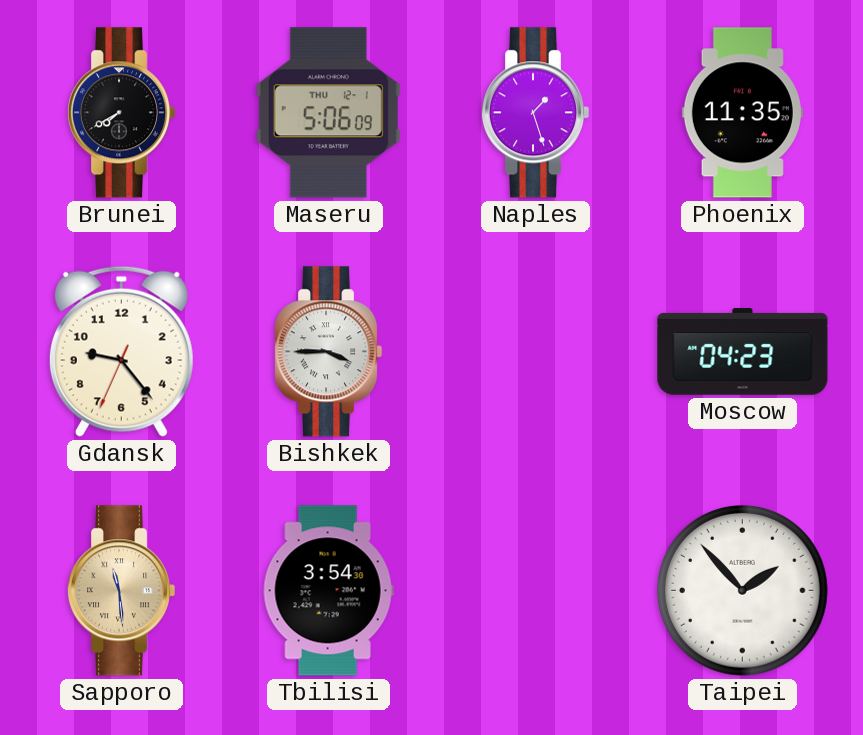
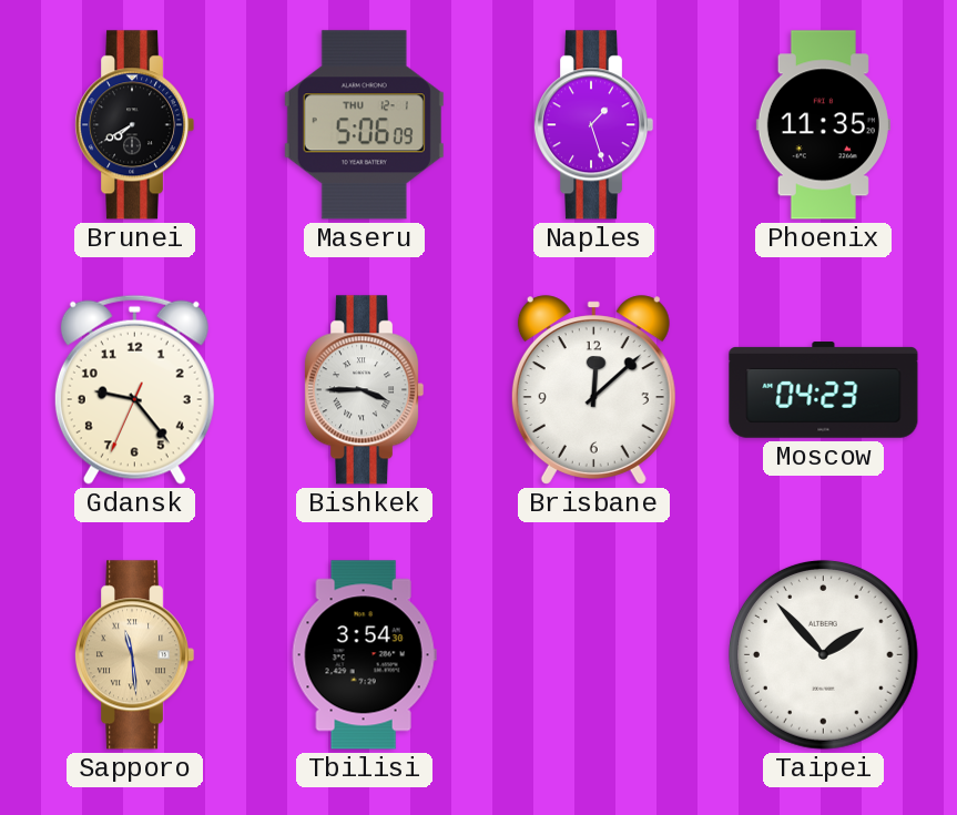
Brisbane: none -> 12:08 (593, 390)
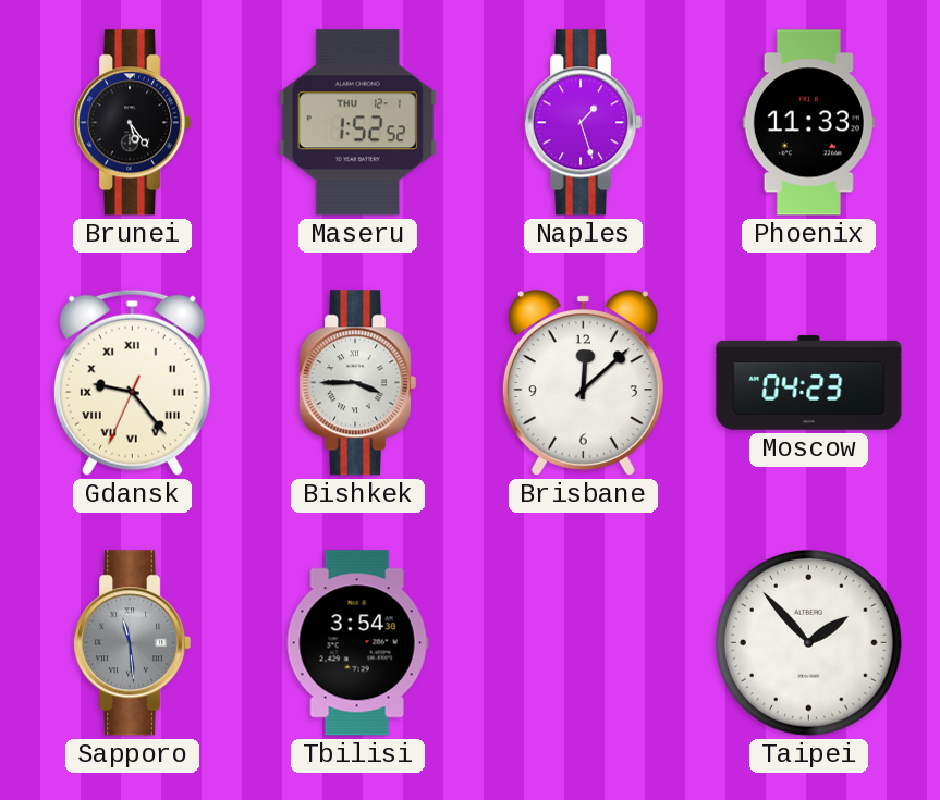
Brunei: 7:40 -> 5:24 (132, 123)
Maseru: 5:06 -> 1:52 (357, 123)
Phoenix: 11:35 -> 11:33 (808, 123)
Gdansk numerals: Arabic -> Roman (132, 382)
Sapporo dial: champagne -> grey (132, 643)
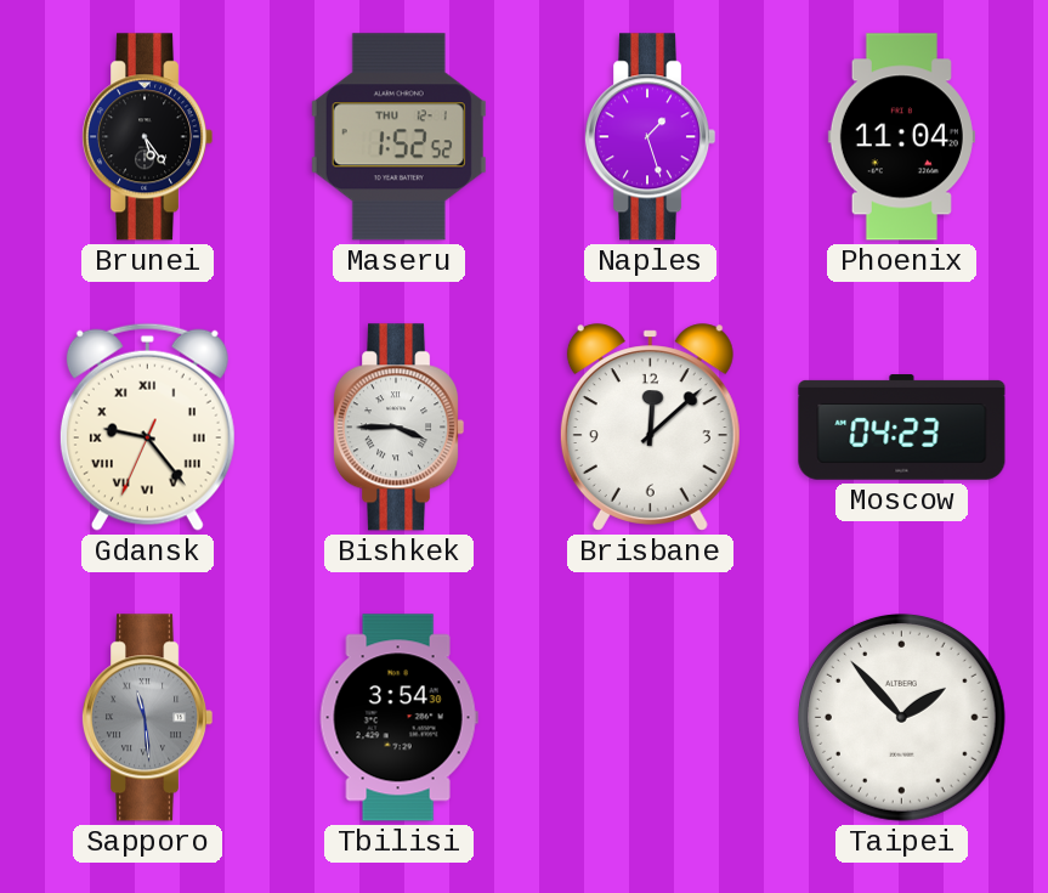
Phoenix: 11:33 -> 11:04 (901, 137)
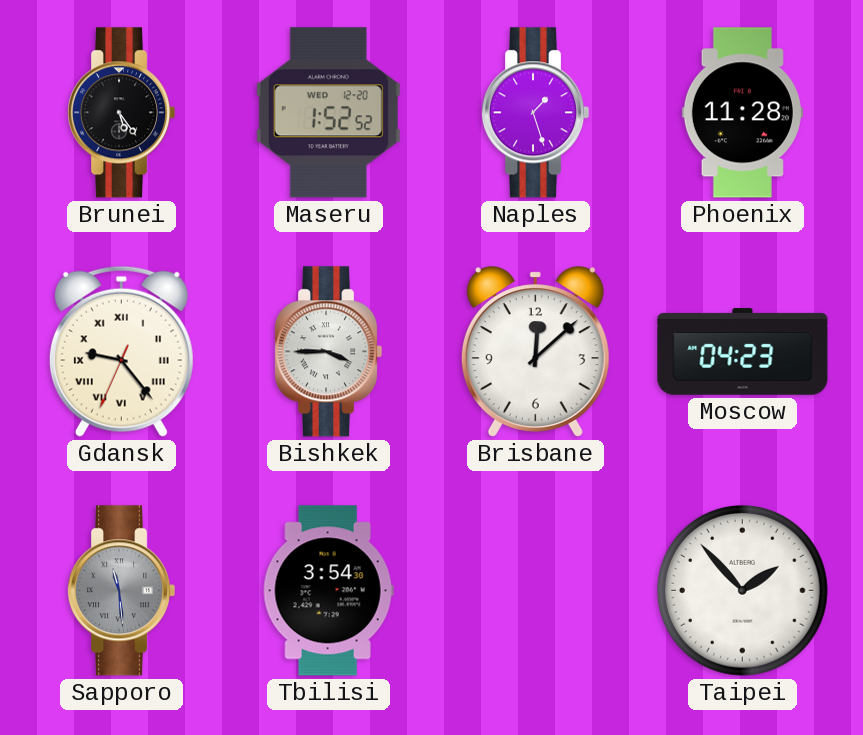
Maseru date: THU 12-1 -> WED 12-20 (328, 113)
Phoenix: 11:04 -> 11:28 (742, 113)
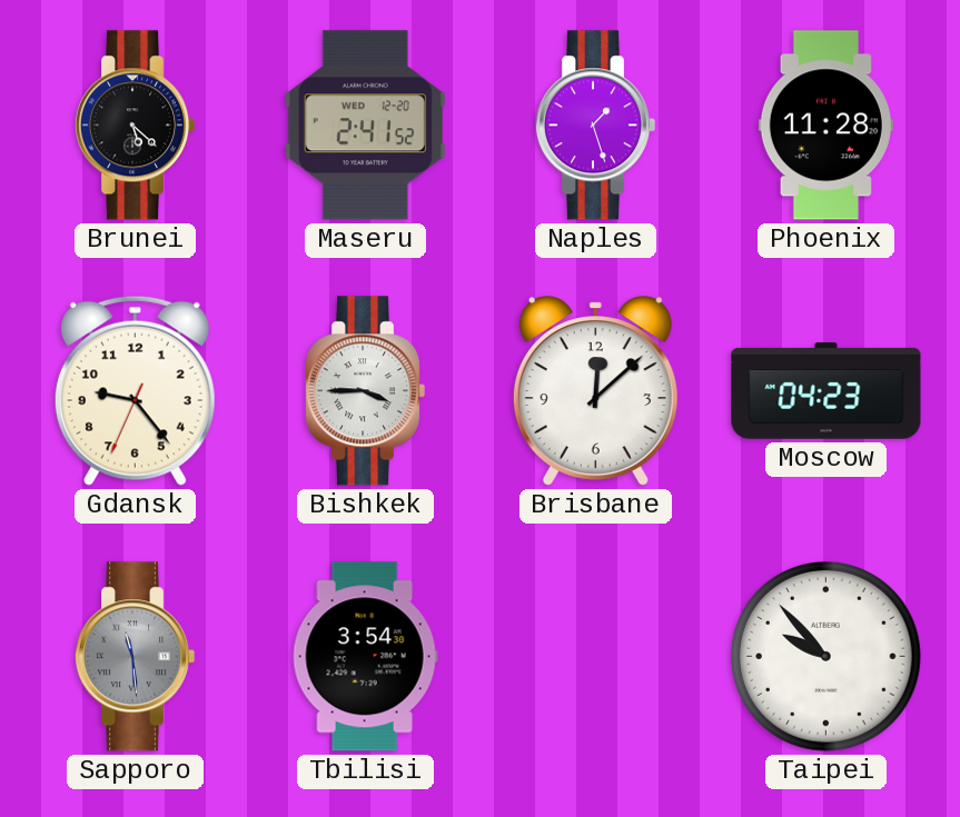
Brunei: 5:24 -> 5:22 (135, 126)
Maseru: 1:52 -> 2:41 (365, 126)
Gdansk numerals: Roman -> Arabic (135, 390)
Taipei: 1:53 -> 9:53 (825, 656)
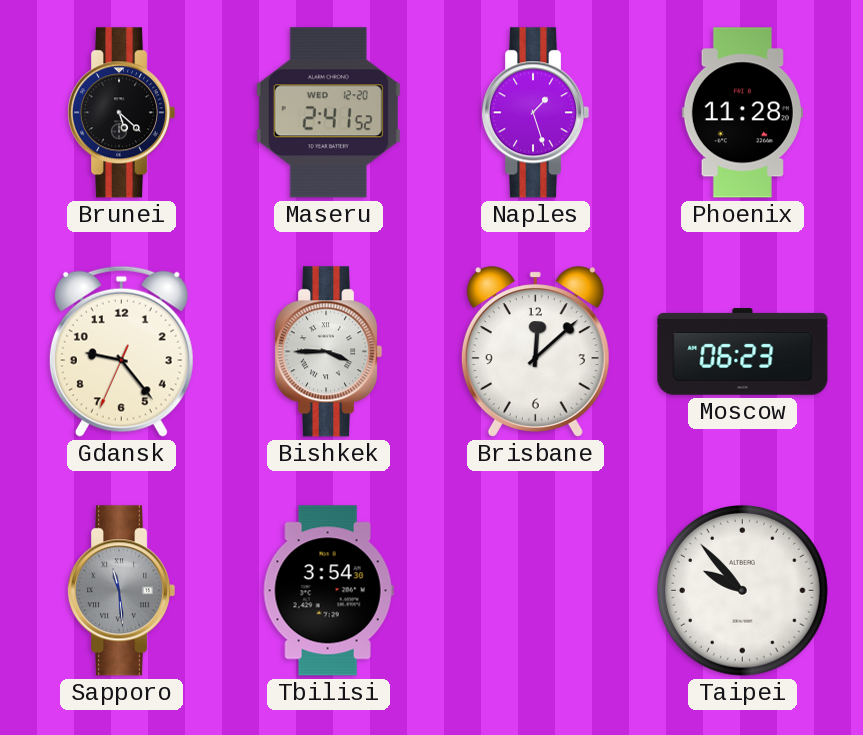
Moscow: 04:23 -> 06:23 (743, 352)
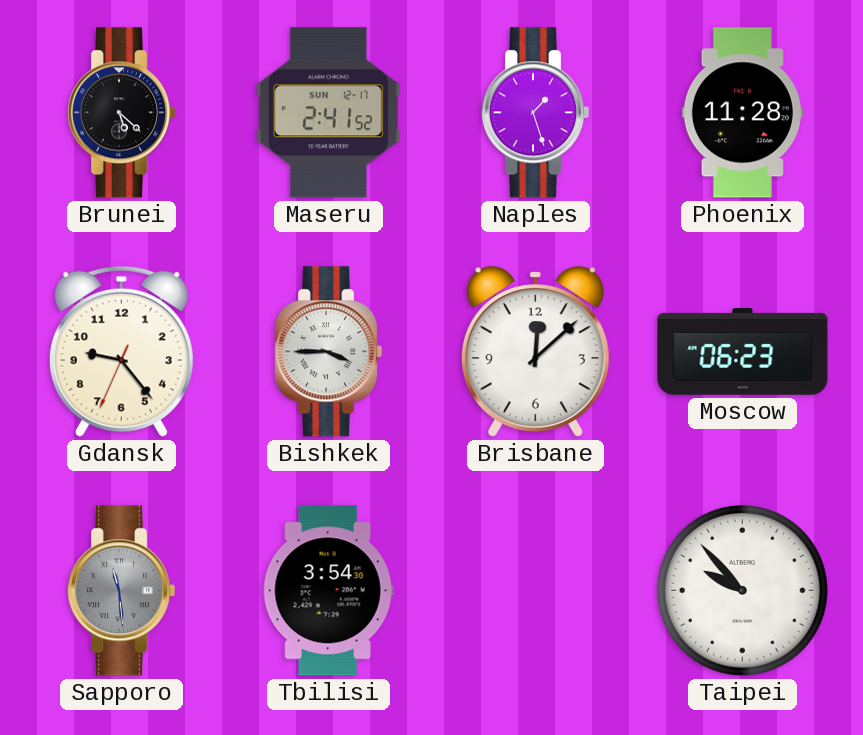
Maseru date: WED 12-20 -> SUN 12-17 (328, 113)
